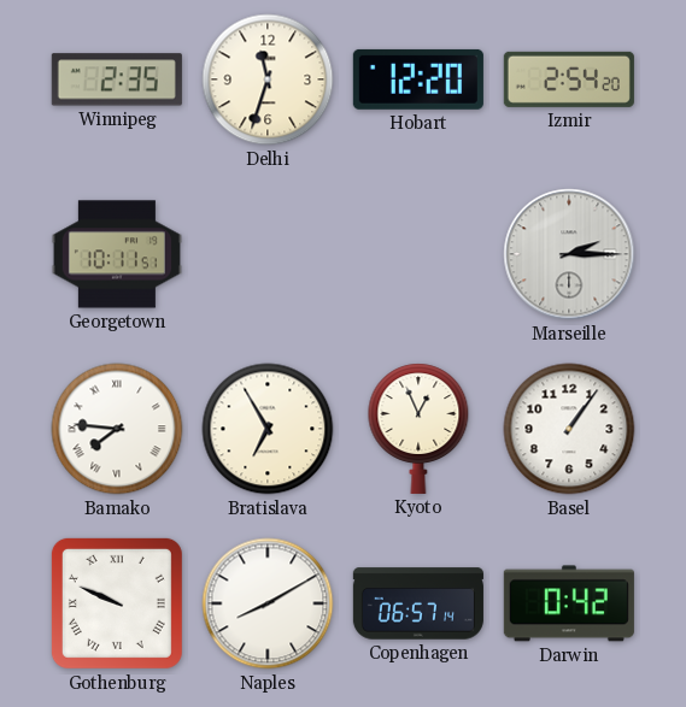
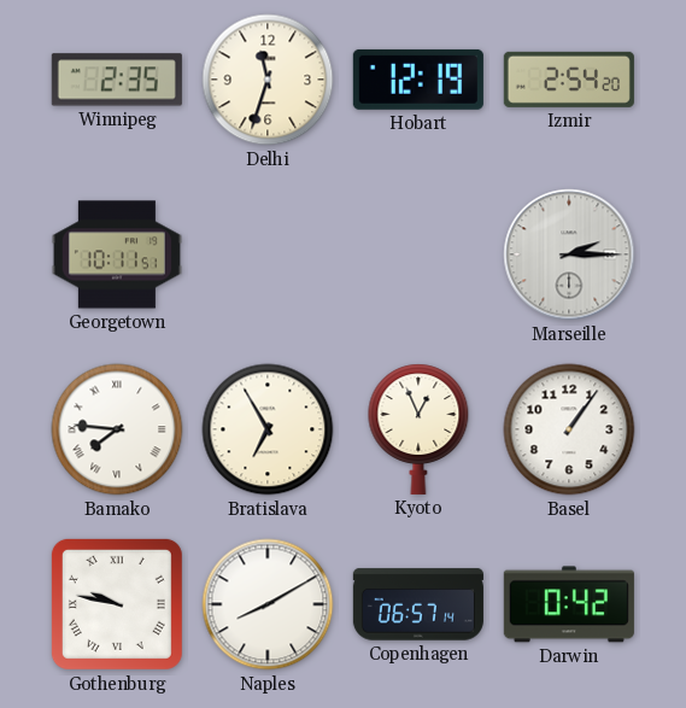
Hobart: 12:20 -> 12:19 (418, 80)
Gothenburg: 9:49 -> 9:47 (117, 604)
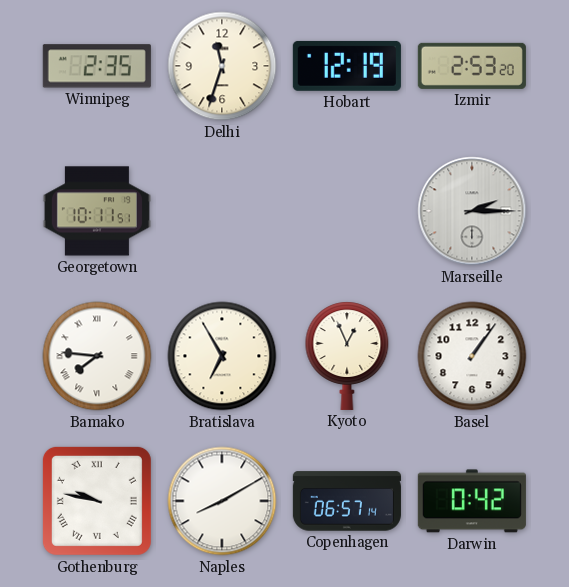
Izmir: 2:54 -> 2:53 (472, 66)
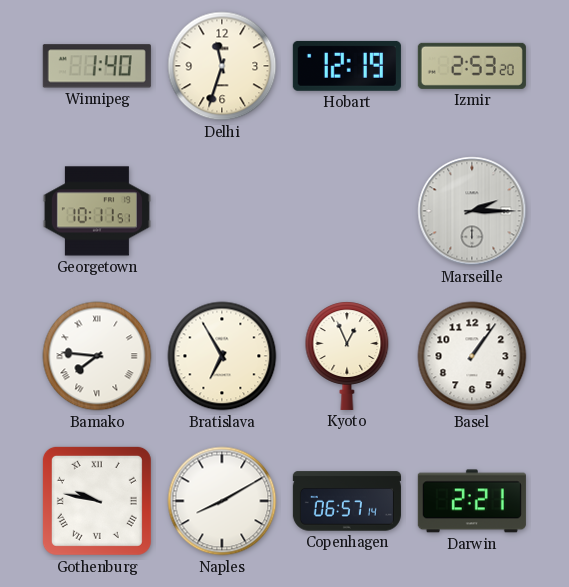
Winnipeg: 2:35 -> 1:40 (97, 66)
Darwin: 0:42 -> 2:21 (472, 501)
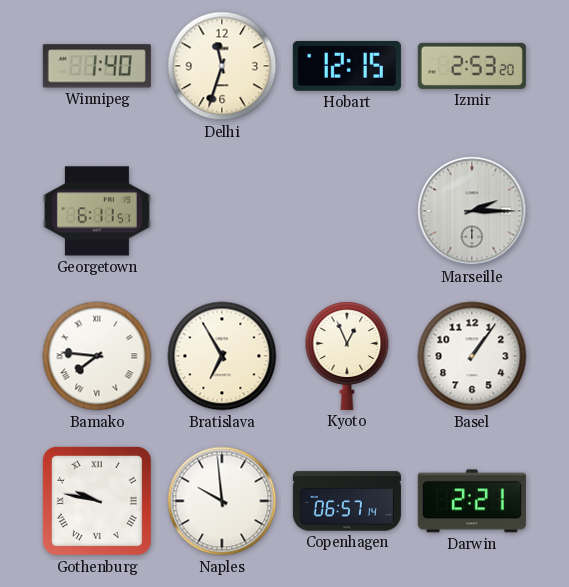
Hobart: 12:19 -> 12:15 (347, 66)
Georgetown: 10:11 -> 6:11 (97, 211)
Naples: 8:10 -> 9:59 (222, 501)
